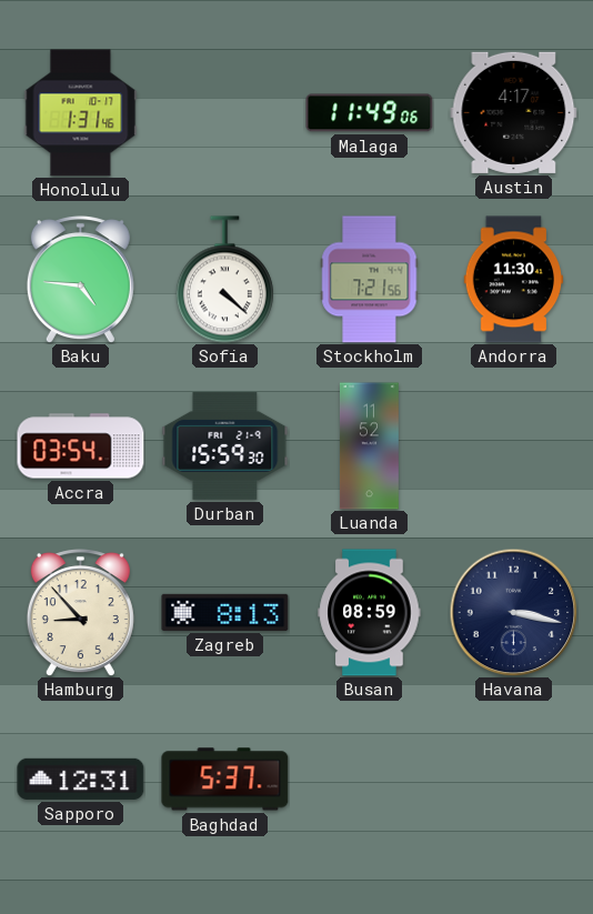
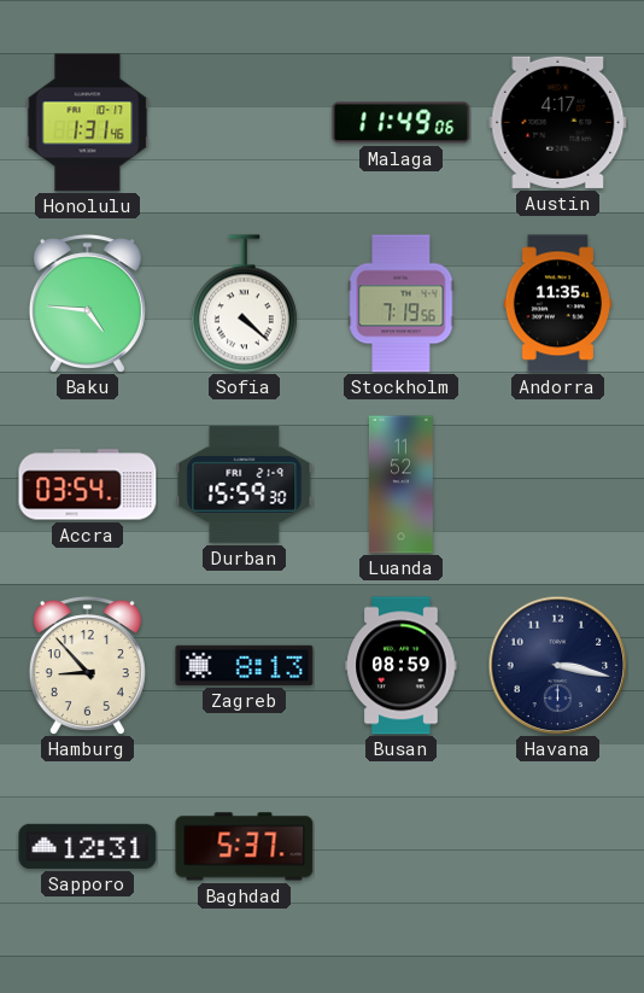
Stockholm: 7:21 -> 7:19 (402, 304)
Andorra: 11:30 -> 11:35 (558, 304)
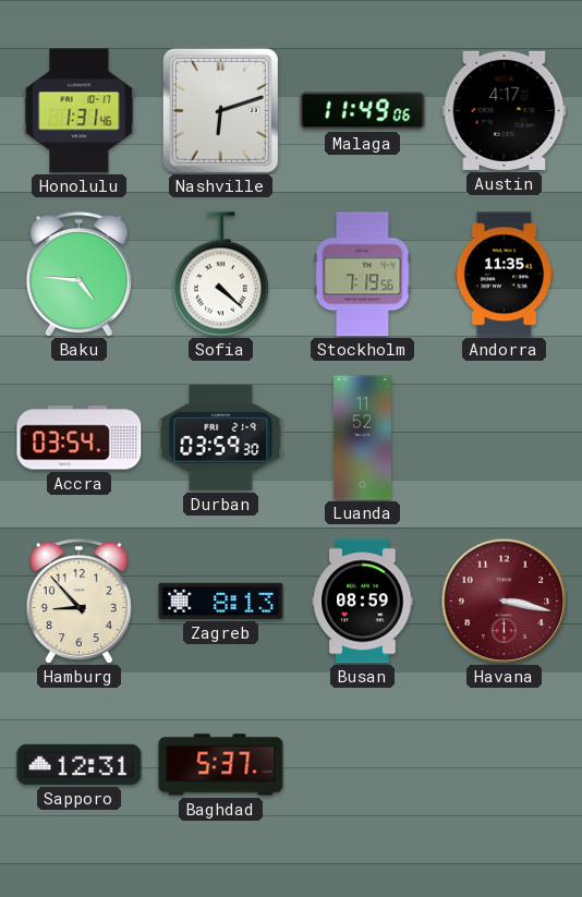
Nashville: none -> 6:12 (220, 110)
Durban: 15:59 -> 03:59 (221, 437)
Havana dial: navy -> burgundy (504, 601)
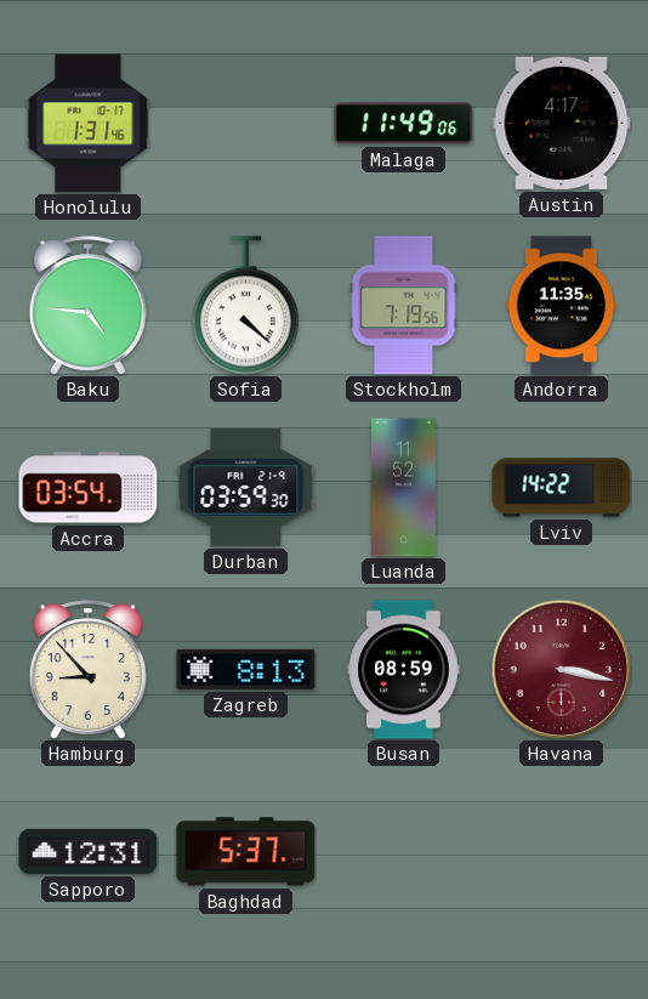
Nashville: 6:12 -> none (220, 110)
Lviv: none -> 14:22 (562, 488)
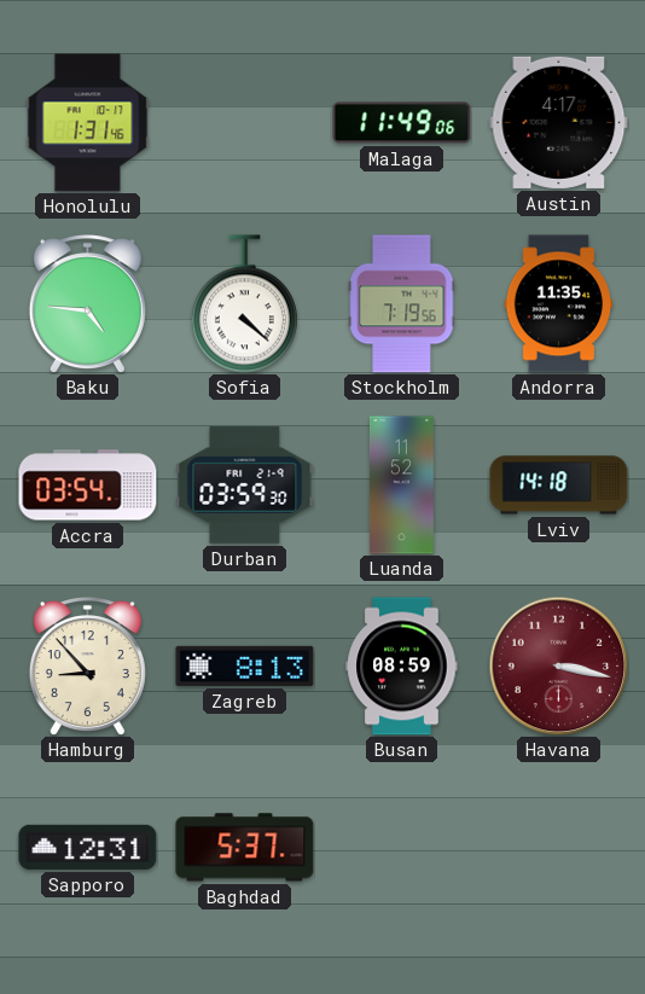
Lviv: 14:22 -> 14:18 (559, 486)
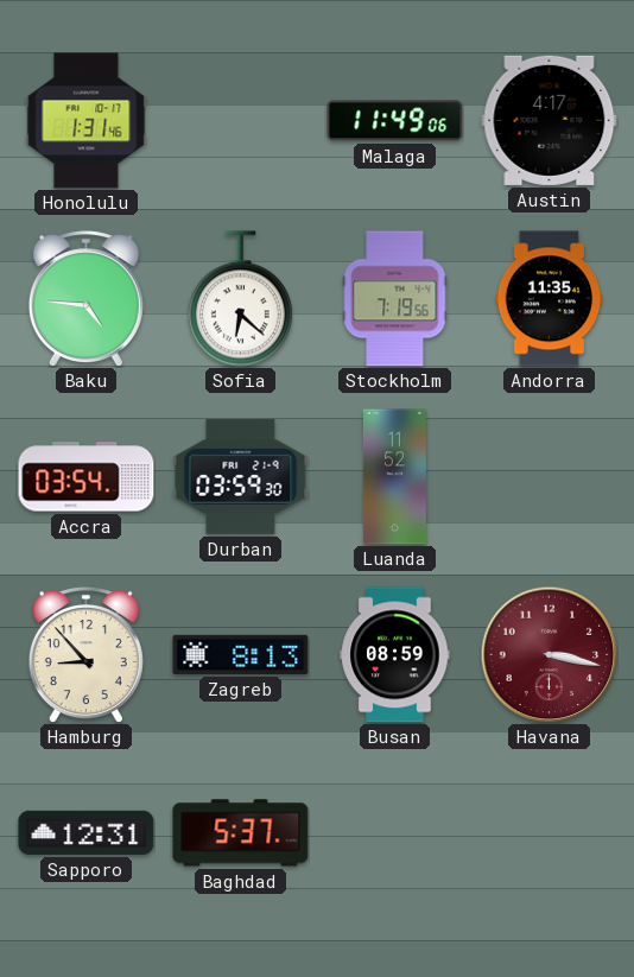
Sofia: 4:22 -> 6:22 (240, 299)
Lviv: 14:18 -> none (559, 486)
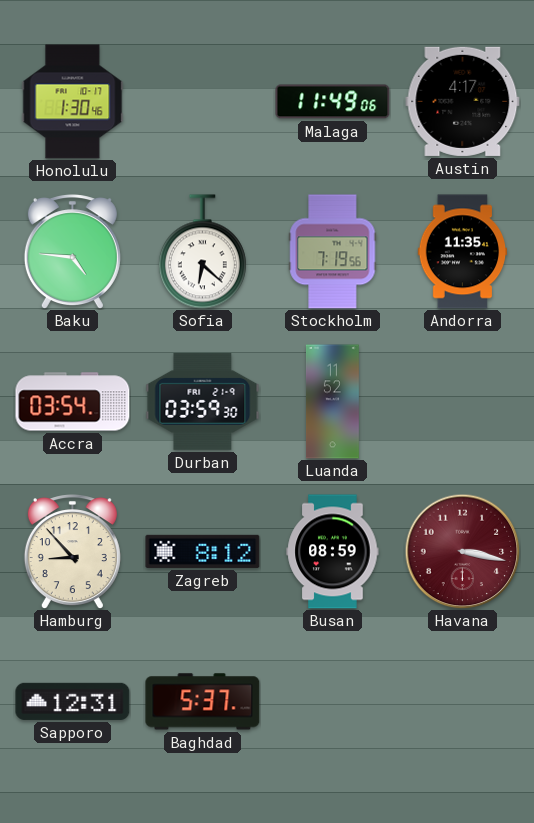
Honolulu: 1:31 -> 1:30 (73, 102)
Zagreb: 8:13 -> 8:12 (203, 551)
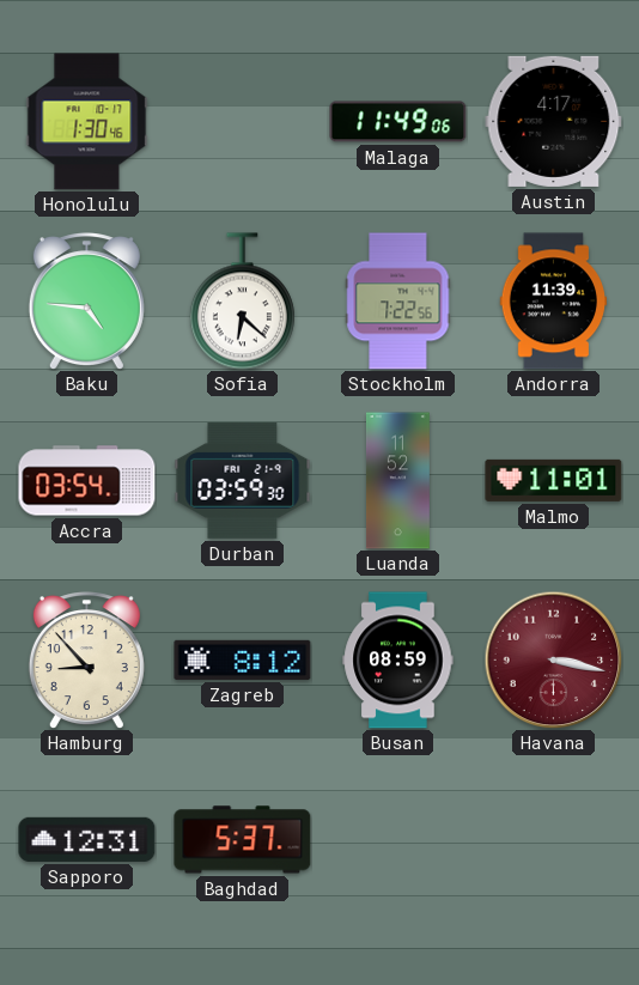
Stockholm: 7:19 -> 7:22 (398, 302)
Andorra: 11:35 -> 11:39 (554, 302)
Malmo: none -> 11:01 (554, 480)
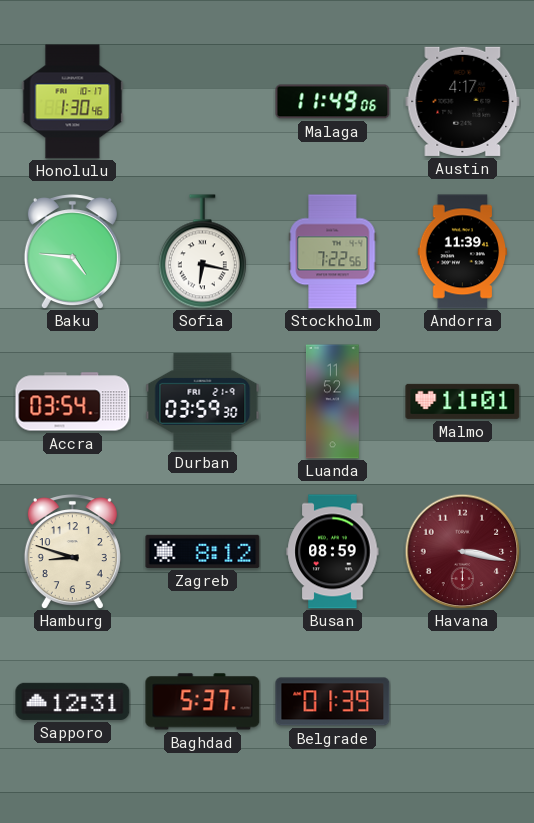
Sofia: 6:22 -> 6:17 (202, 252)
Hamburg: 8:53 -> 8:48 (72, 552)
Belgrade: none -> 01:39 (333, 702)
